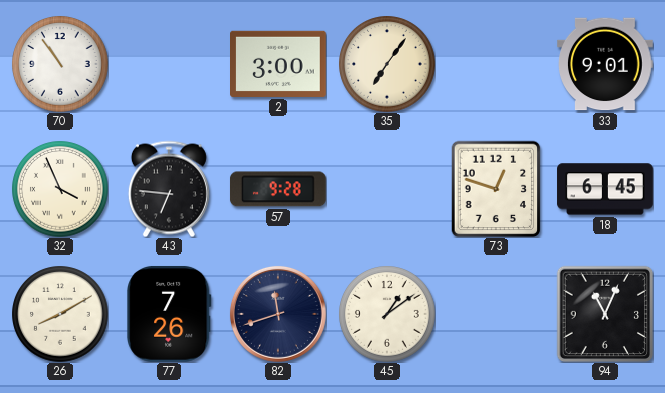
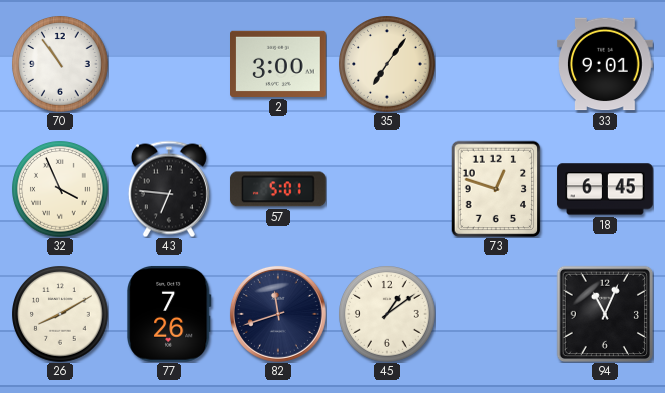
57: 9:28 -> 5:01 (278, 189)
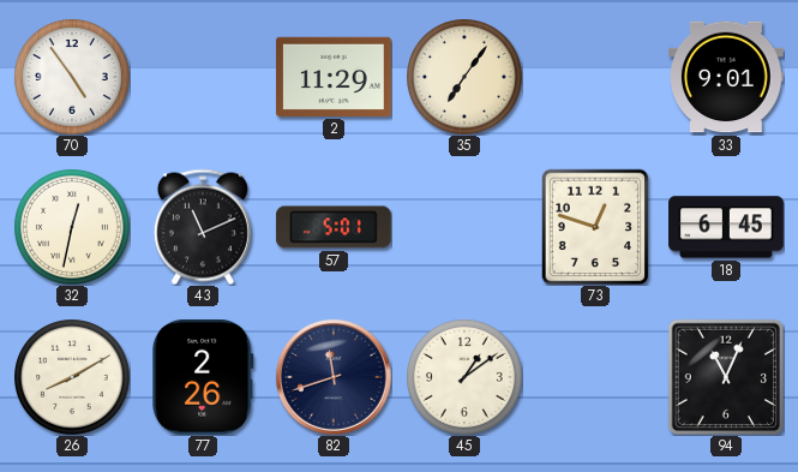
70: 10:54 -> 4:54 (72, 77)
2: 3:00 -> 11:29 (335, 77)
32: 3:56 -> 12:32 (72, 227)
43: 6:46 -> 11:11 (203, 227)
77: 7:26 -> 2:26 (203, 377)
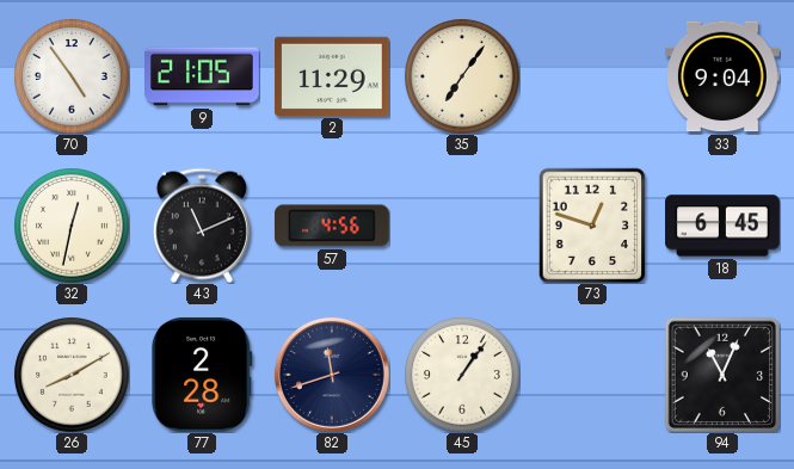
9: none -> 21:05 (203, 76)
33: 9:01 -> 9:04 (724, 76)
57: 5:01 -> 4:56 (332, 226)
77: 2:26 -> 2:28 (202, 375)
45: 1:09 -> 1:06 (462, 375)
